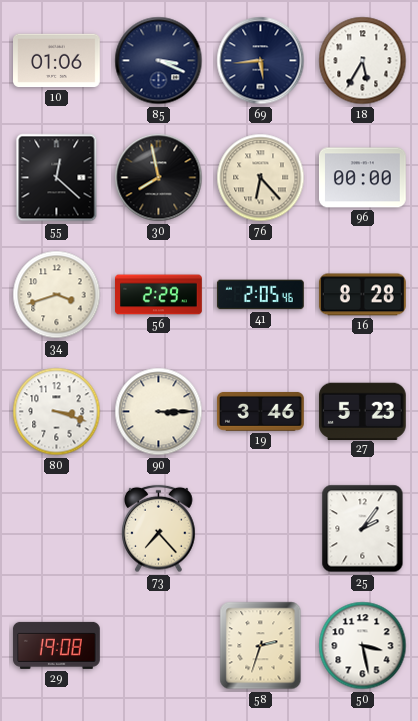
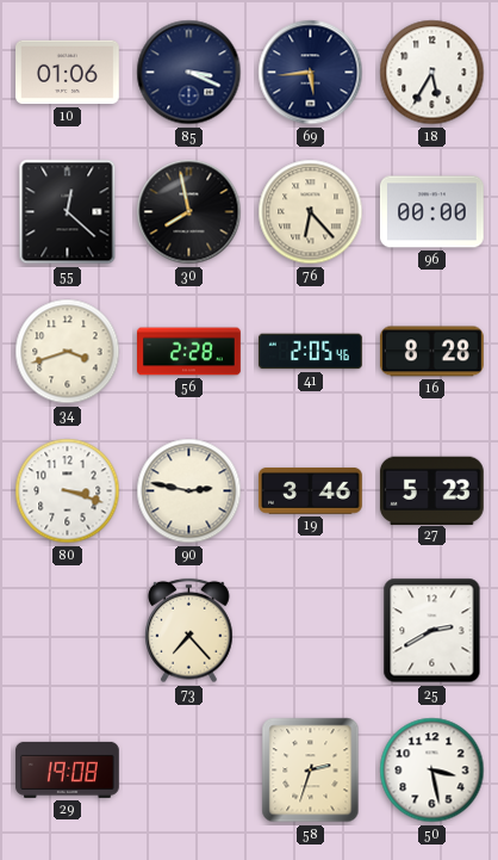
56: 2:29 -> 2:28 (189, 352)
90: 3:15 -> 2:47 (189, 491)
25: 2:06 -> 2:40 (432, 631)
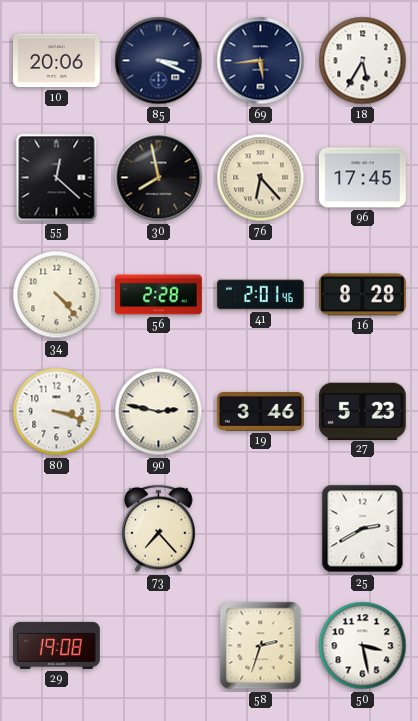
10: 01:06 -> 20:06 (57, 61)
96: 00:00 -> 17:45 (363, 178)
34: 3:42 -> 4:23 (57, 295)
41: 2:05 -> 2:01 (260, 295)
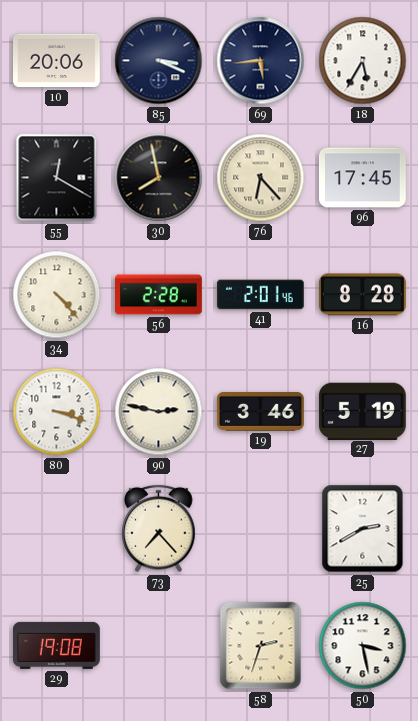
55: 12:22 -> 12:20 (57, 178)
27: 5:23 -> 5:19 (362, 411)
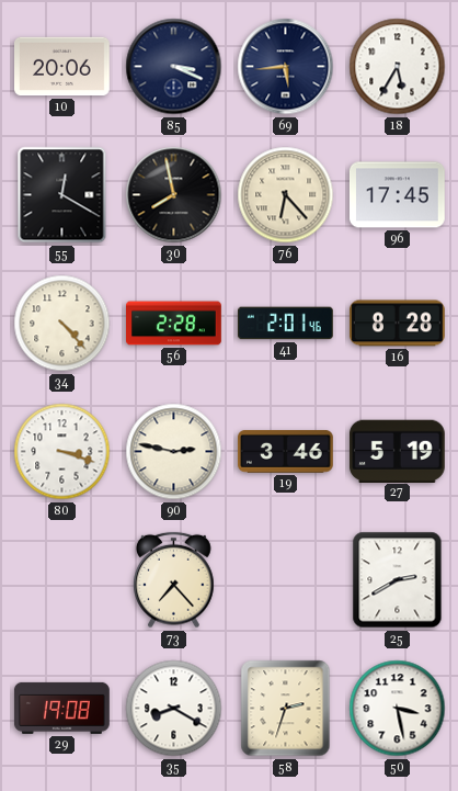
35: none -> 8:20 (174, 709)
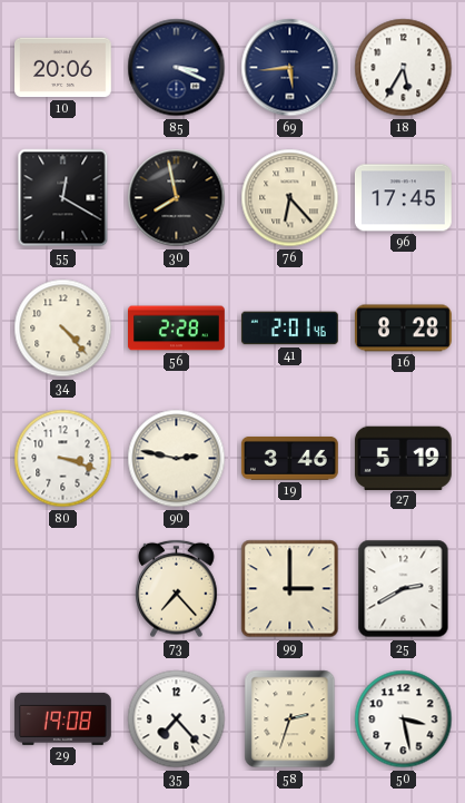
99: none -> 3:00 (290, 589)
35: 8:20 -> 7:23 (177, 719)
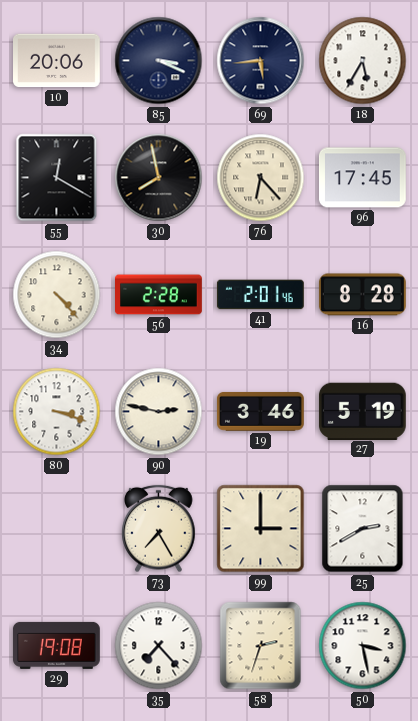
73: 7:23 -> 7:25 (159, 529)
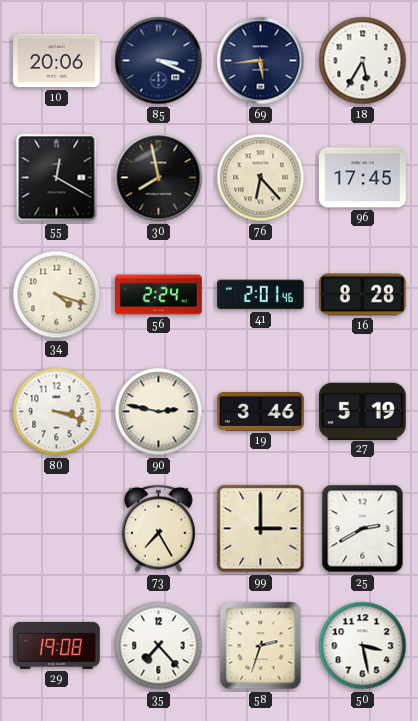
34: 4:23 -> 4:18 (57, 295)
56: 2:28 -> 2:24 (159, 295)
